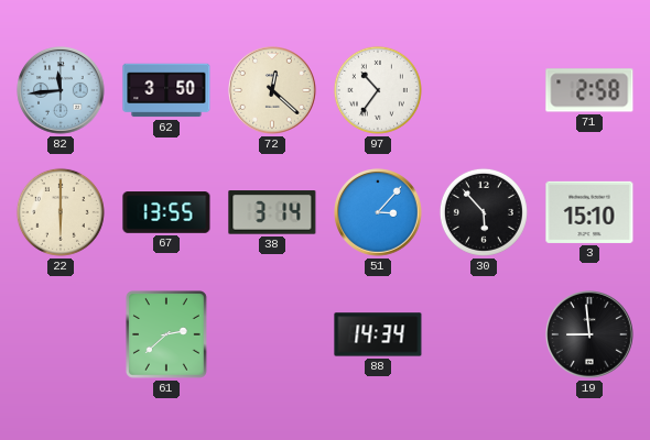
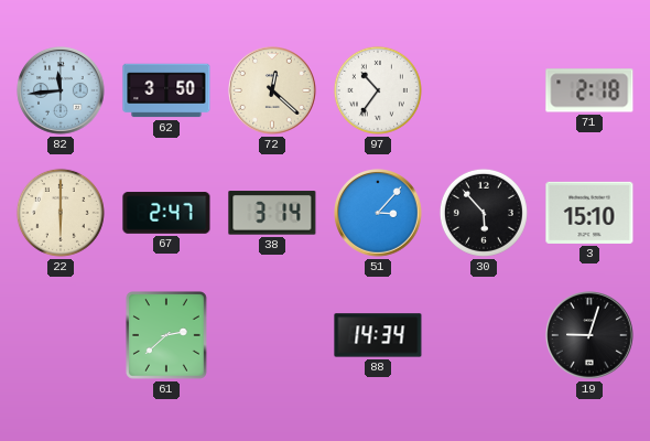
71: 2:58 -> 2:18 (589, 90)
67: 13:55 -> 2:47 (166, 213)
19: 8:59 -> 9:03 (589, 335)
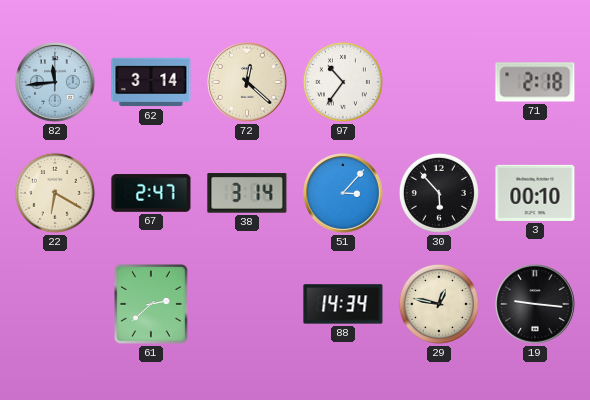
62: 3:50 -> 3:14 (151, 82)
22: 6:00 -> 6:20 (55, 193)
3: 15:10 -> 00:10 (535, 193)
29: none -> 12:47 (439, 304)
19: 9:03 -> 9:16 (535, 304)
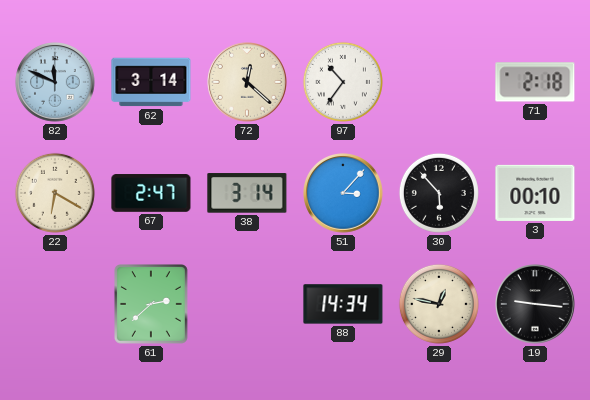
82: 11:44 -> 11:49 (55, 82)
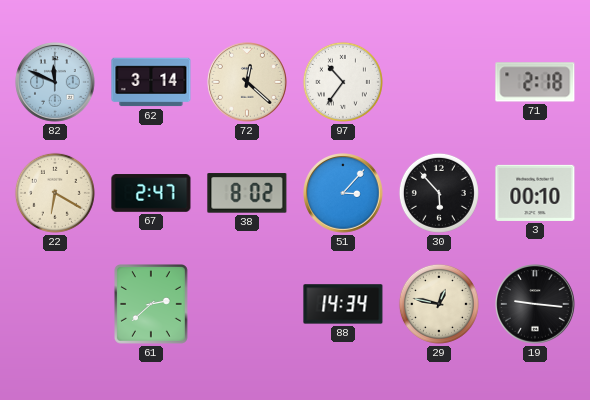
38: 3:14 -> 8:02 (247, 193)
